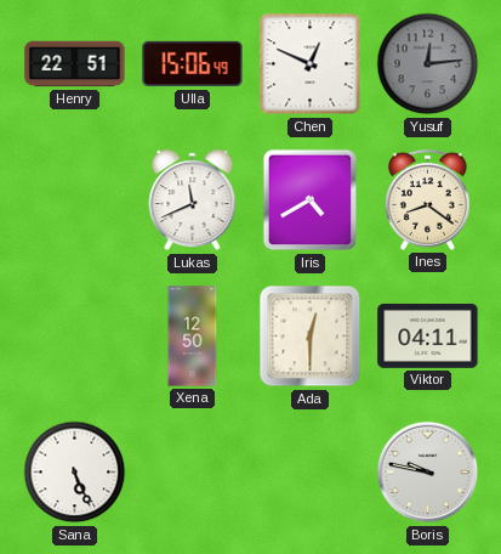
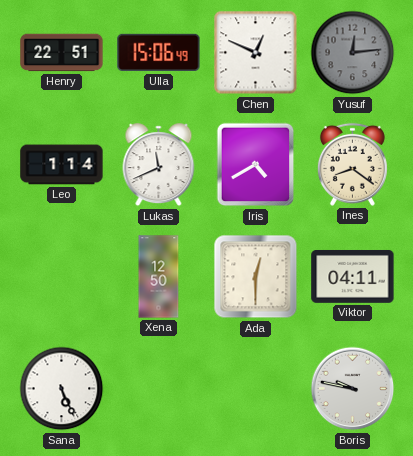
Leo: none -> 1:14 (62, 165)
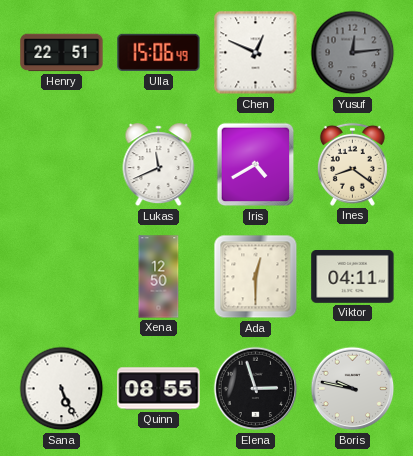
Leo: 1:14 -> none (62, 165)
Quinn: none -> 08:55 (159, 389)
Elena: none -> 2:57 (256, 389)
